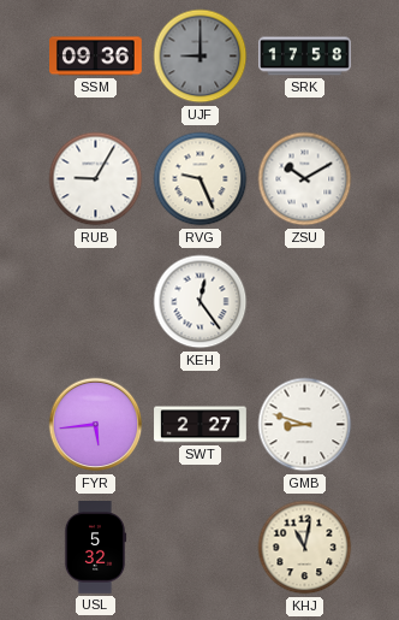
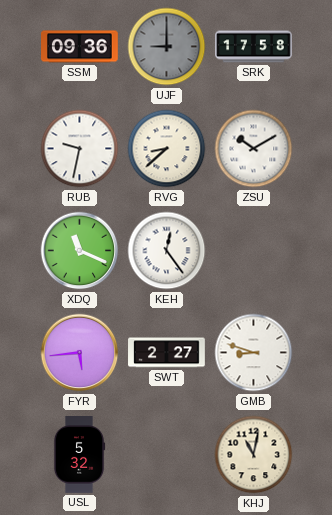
RUB: 9:05 -> 9:32 (80, 149)
RVG: 9:26 -> 8:38 (167, 149)
XDQ: none -> 11:19 (80, 251)
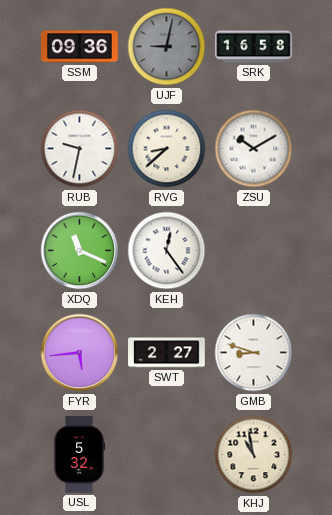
UJF: 9:00 -> 9:02 (167, 47)
SRK: 17:58 -> 16:58 (254, 47)
KHJ: 11:02 -> 10:58 (254, 455)
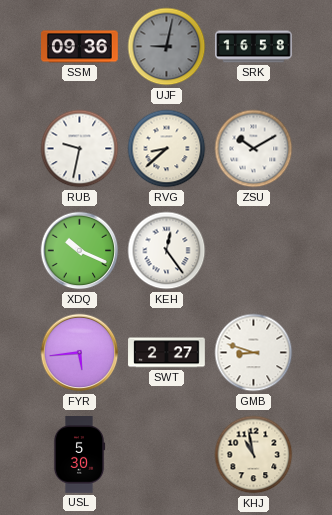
XDQ: 11:19 -> 10:19 (80, 251)
USL: 5:32 -> 5:30 (79, 455)
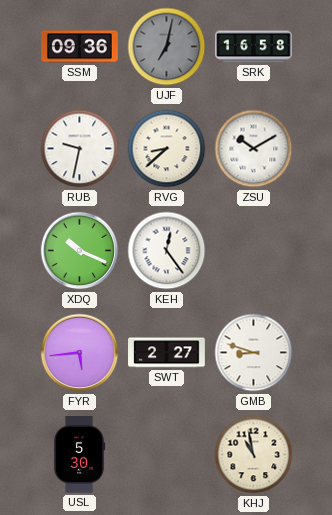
UJF: 9:02 -> 7:02 (167, 47)
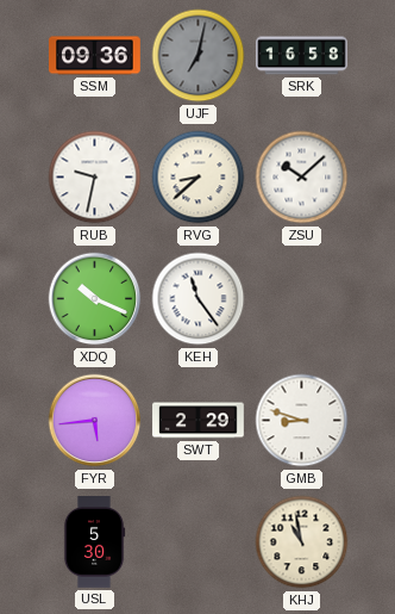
ZSU: 10:10 -> 10:08 (302, 178)
KEH: 12:24 -> 11:24 (199, 299)
SWT: 2:27 -> 2:29 (199, 421)
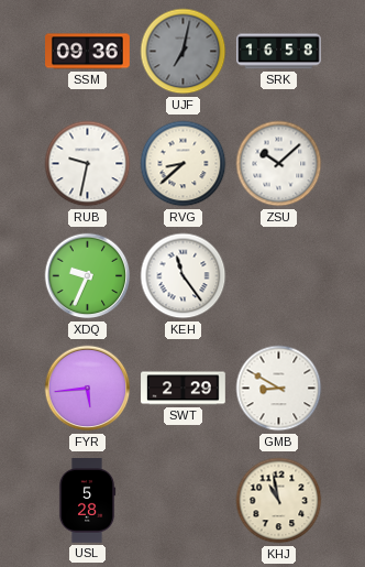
XDQ: 10:19 -> 9:34 (88, 276)
GMB: 8:48 -> 8:50 (279, 389)
USL: 5:30 -> 5:28 (87, 501)
